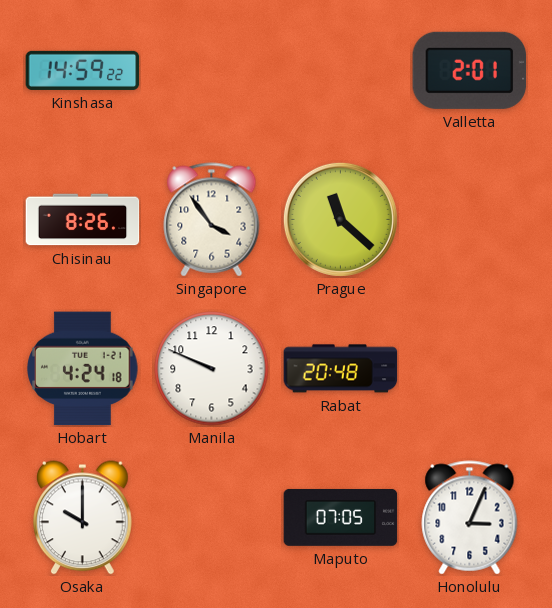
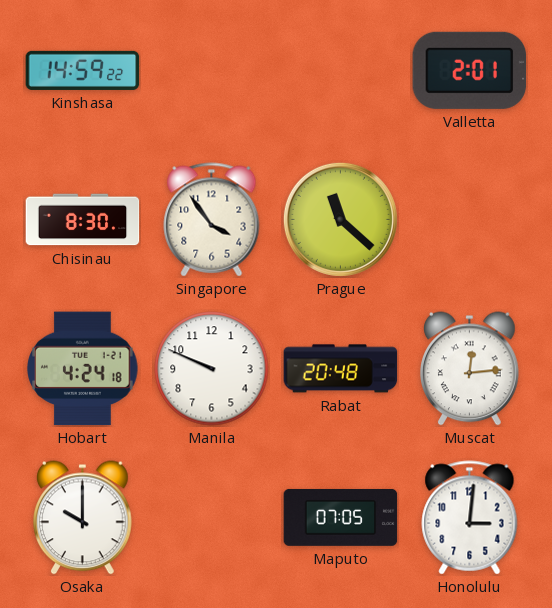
Chisinau: 8:26 -> 8:30 (83, 220)
Muscat: none -> 12:14 (470, 369)
Honolulu: 3:04 -> 3:01 (470, 518)
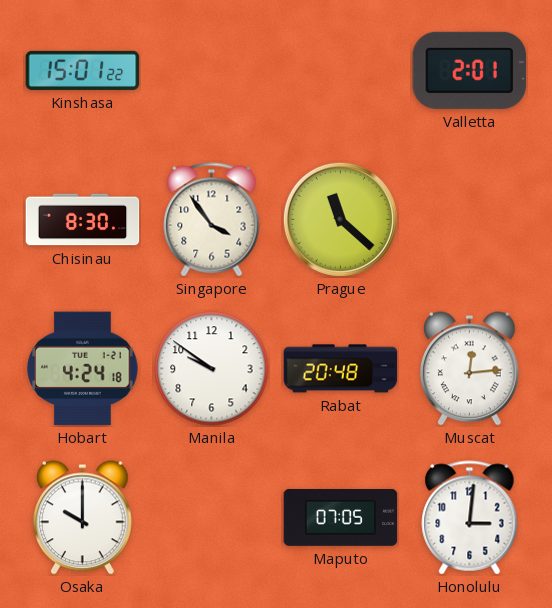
Kinshasa: 14:59 -> 15:01 (83, 70)
Manila: 9:49 -> 9:51 (212, 369)
